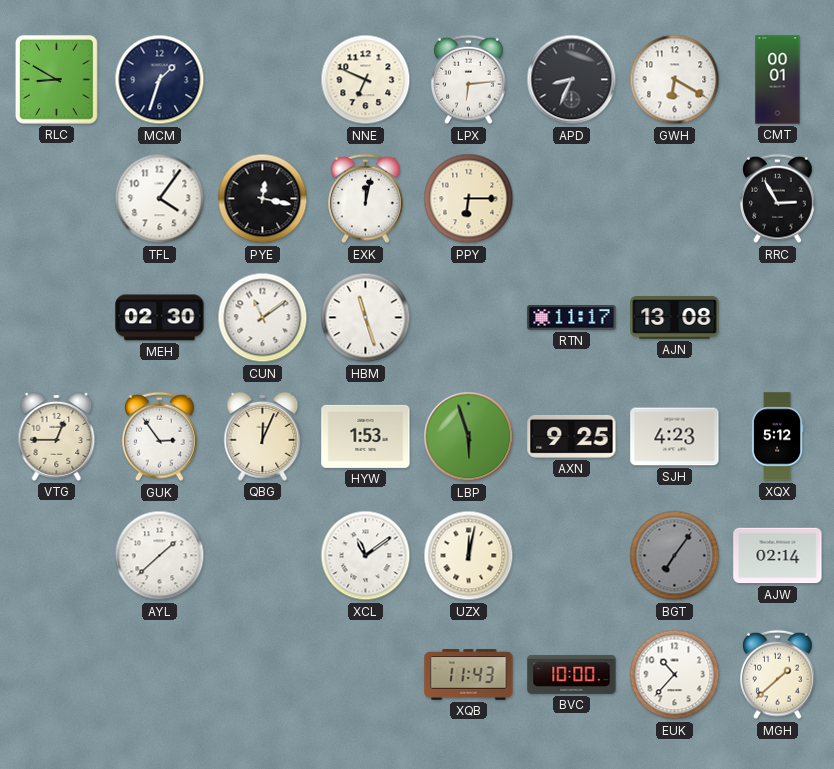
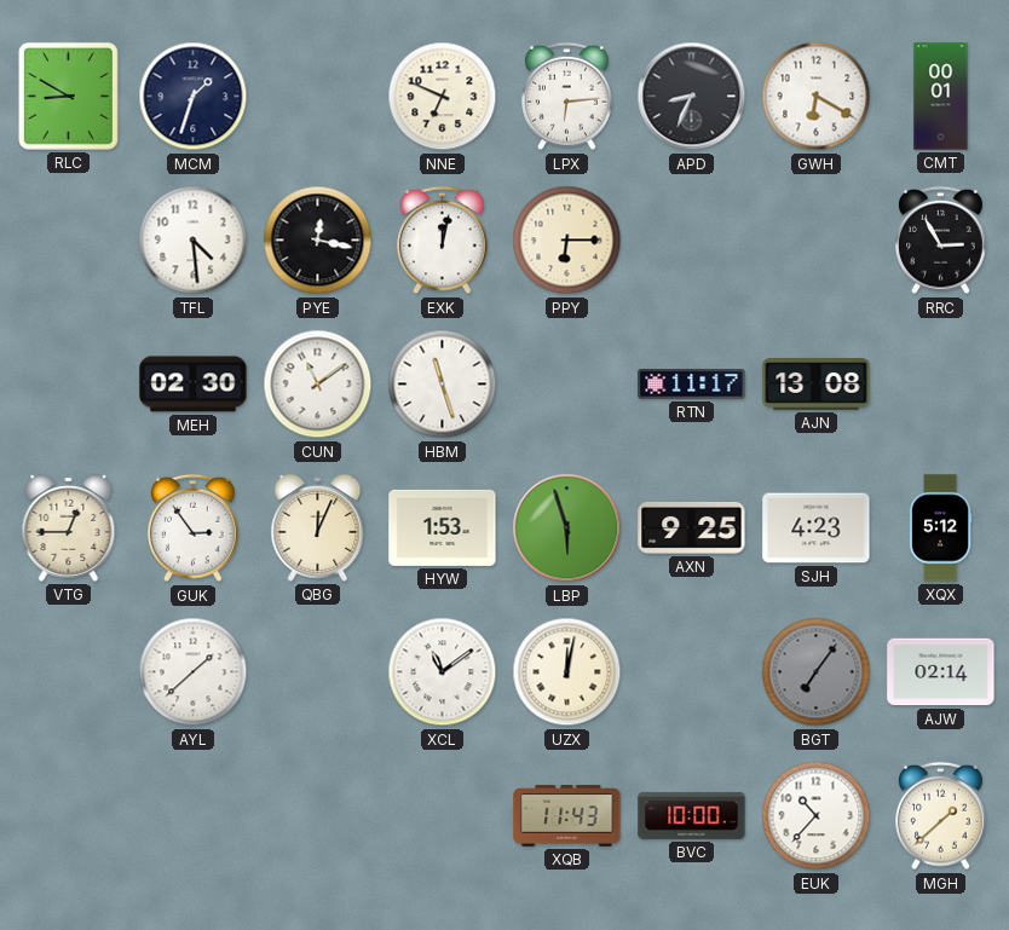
TFL: 4:06 -> 4:29 (194, 241)
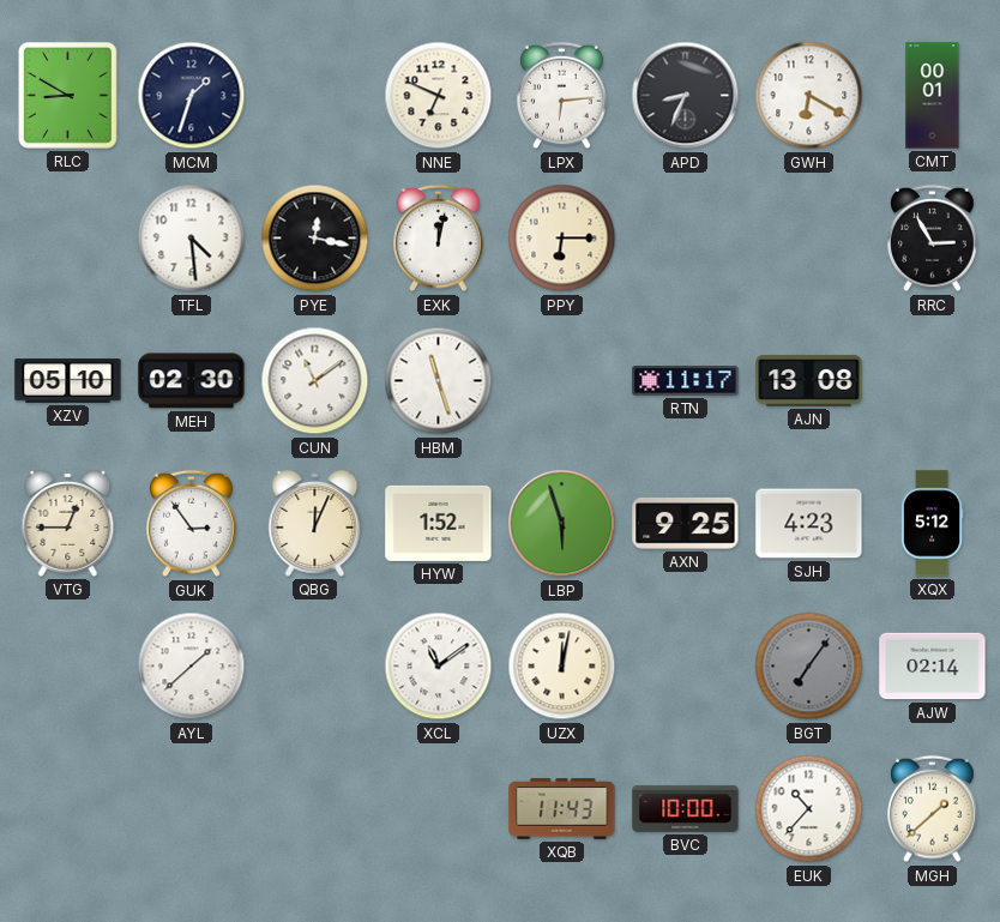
XZV: none -> 05:10 (68, 381)
HYW: 1:53 -> 1:52 (439, 523)
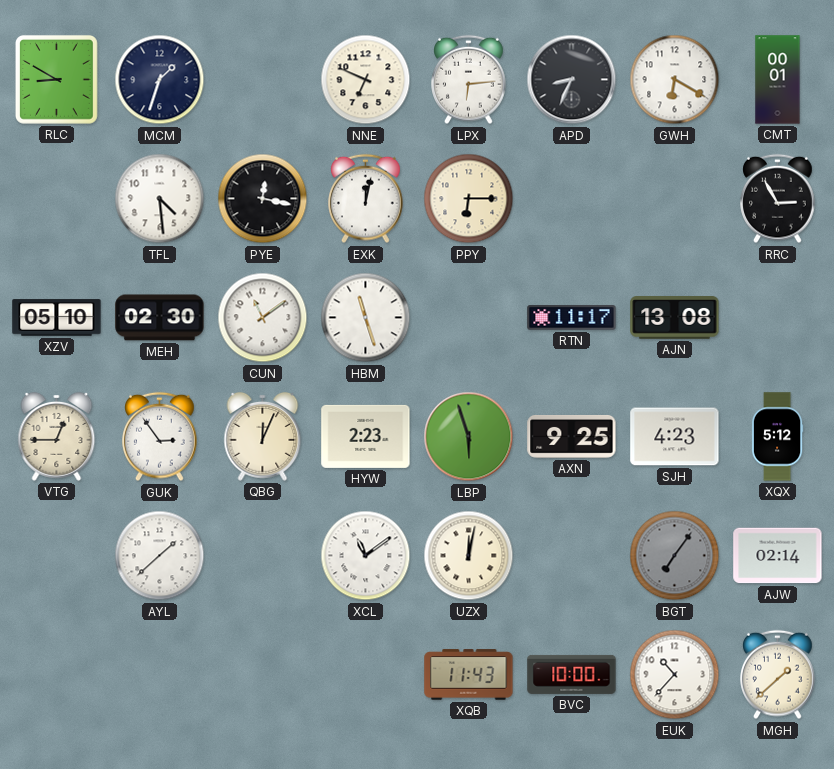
HYW: 1:52 -> 2:23 (366, 436)
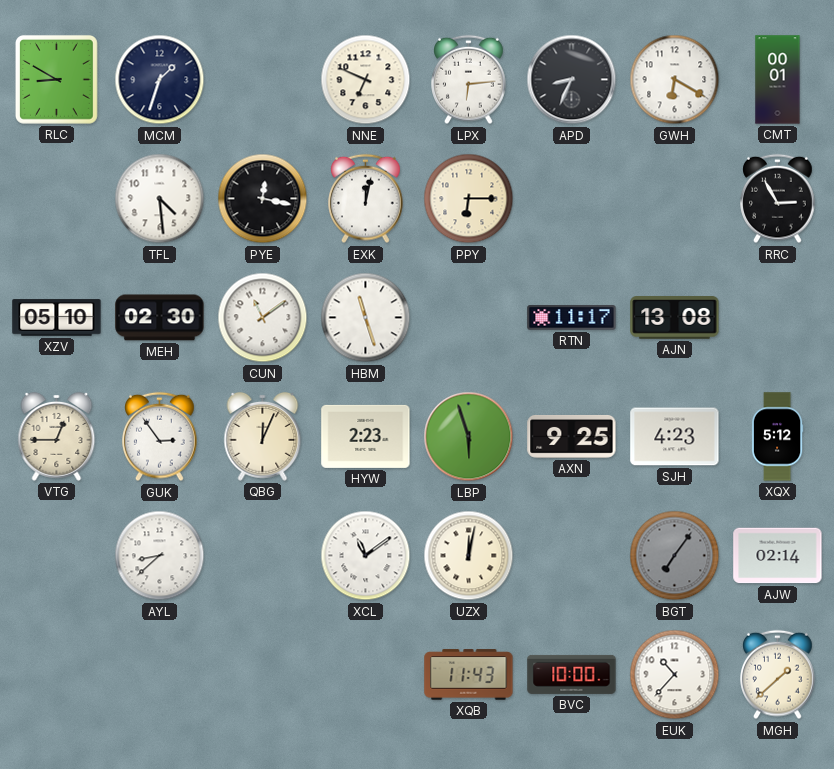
AYL: 1:38 -> 8:38 (160, 556)
